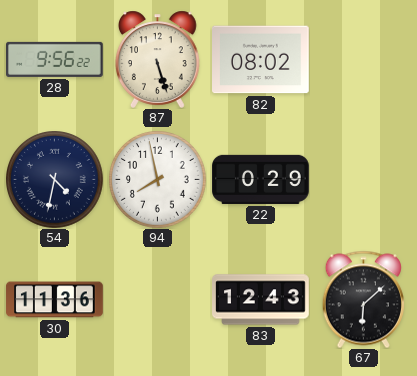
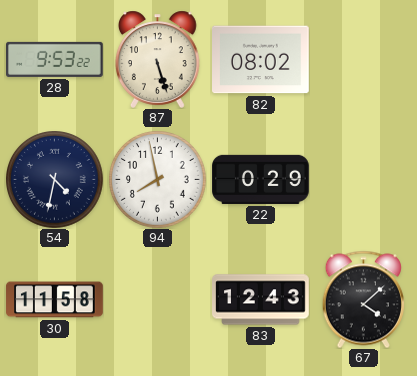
28: 9:56 -> 9:53 (55, 59)
30: 11:36 -> 11:58 (55, 300)
67: 6:08 -> 4:08 (363, 299)
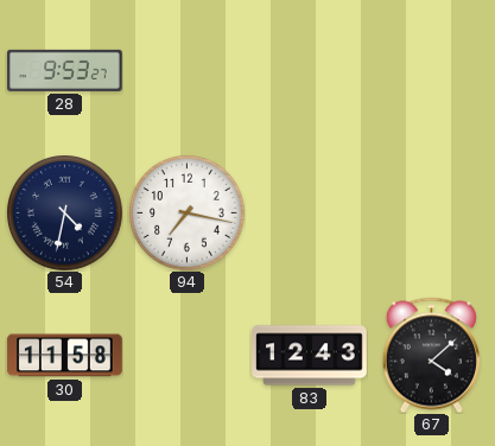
28: 9:53:22 -> 9:53:27 (65, 70)
87: 5:27 -> none (157, 59)
82: 08:02 -> none (261, 60)
94: 7:58 -> 7:17 (188, 214)
22: 0:29 -> none (261, 179)
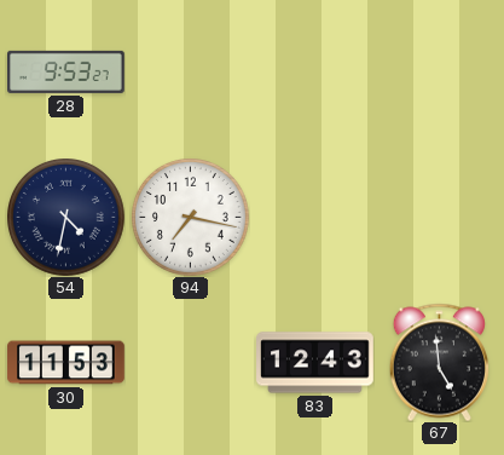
30: 11:58 -> 11:53 (66, 363)
67: 4:08 -> 4:59 (439, 362)
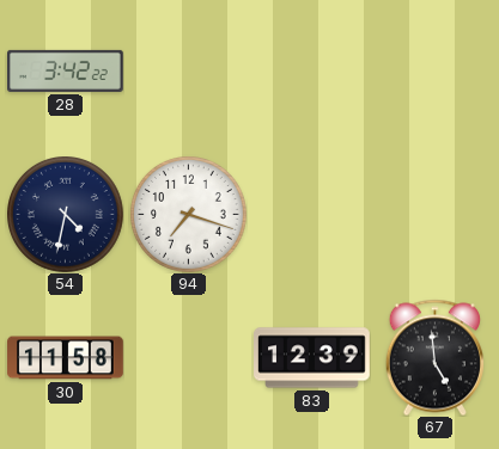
28: 9:53 -> 3:42 (66, 70)
94: 7:17 -> 7:18 (189, 215)
30: 11:53 -> 11:58 (66, 358)
83: 12:43 -> 12:39 (312, 358)
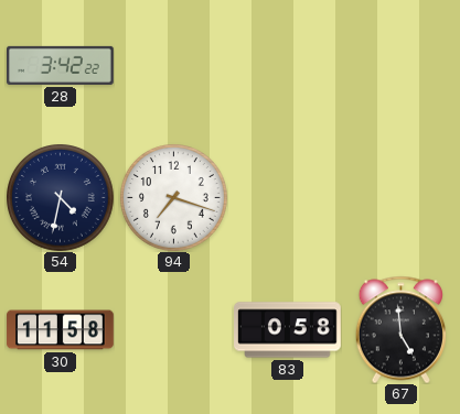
83: 12:39 -> 0:58 (288, 330)
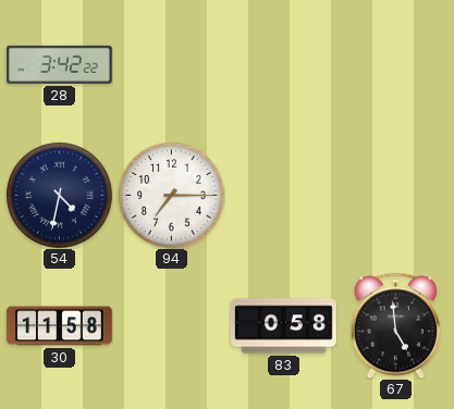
94: 7:18 -> 7:15 (172, 196)
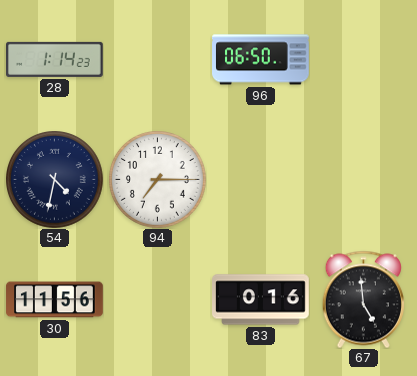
28: 3:42 -> 1:14 (55, 59)
96: none -> 06:50 (261, 60)
30: 11:58 -> 11:56 (55, 300)
83: 0:58 -> 0:16 (261, 300)
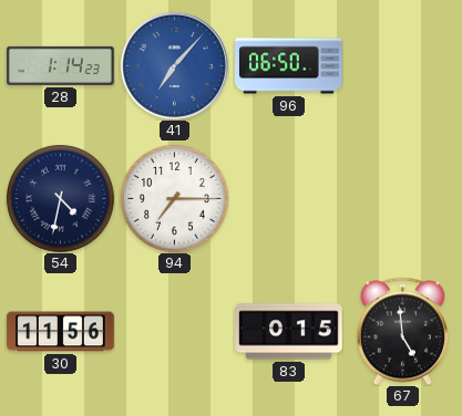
41: none -> 7:07 (174, 65)
83: 0:16 -> 0:15 (289, 332)
